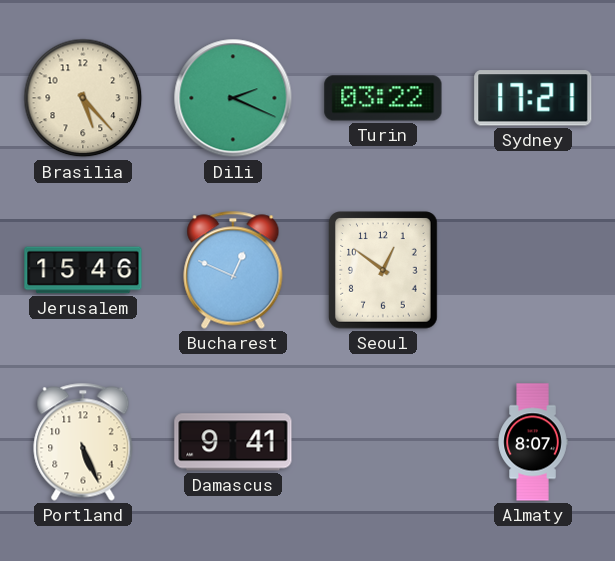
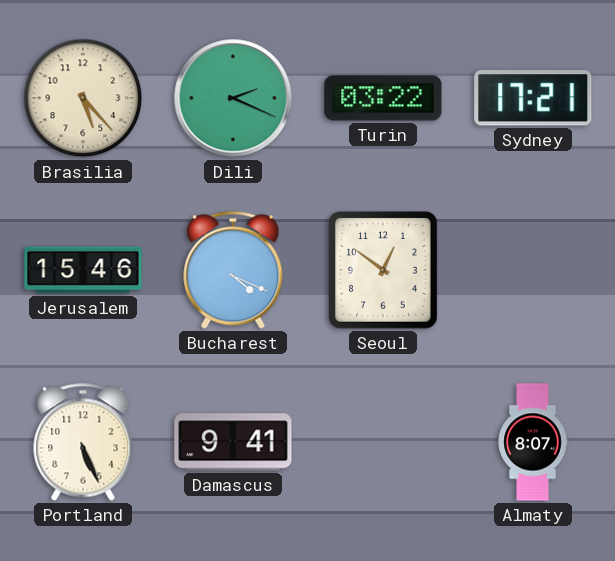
Bucharest: 12:49 -> 4:19 (233, 270)
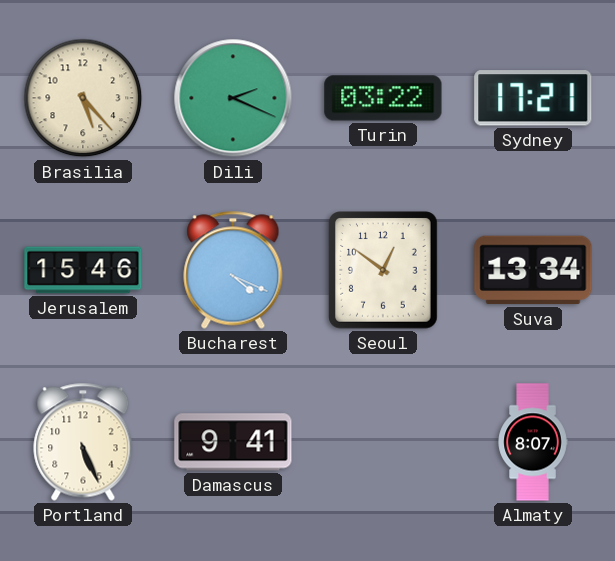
Suva: none -> 13:34 (533, 270)
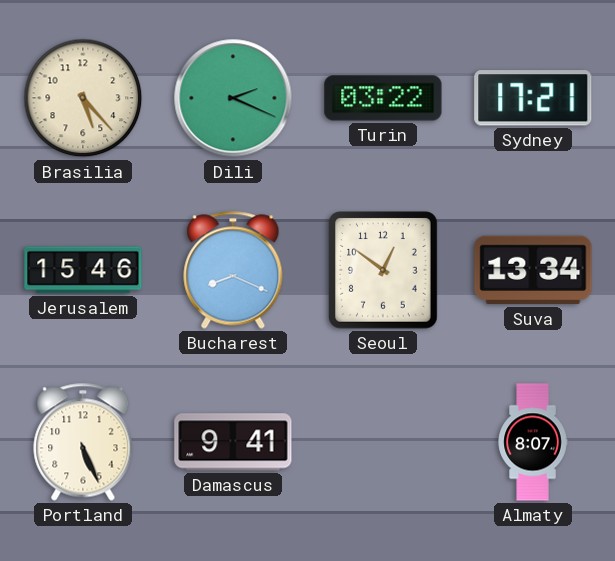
Bucharest: 4:19 -> 8:19 (233, 270)
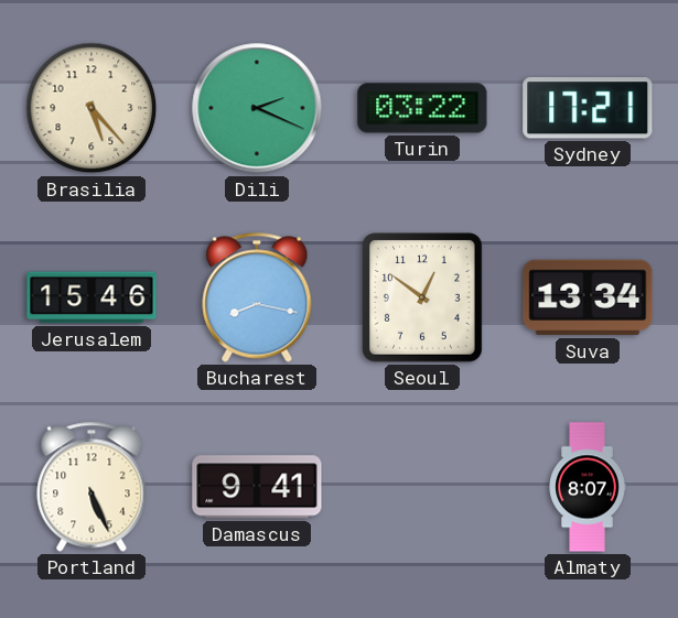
Bucharest: 8:19 -> 8:17 (257, 297)
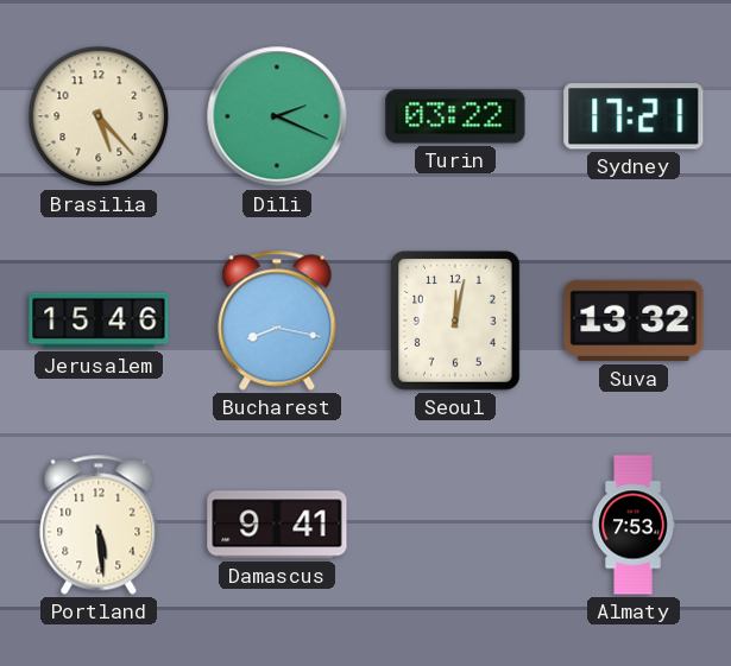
Seoul: 12:51 -> 12:02 (456, 321)
Suva: 13:34 -> 13:32 (634, 321)
Portland: 5:26 -> 5:29 (99, 525)
Almaty: 8:07 -> 7:53 (634, 525)
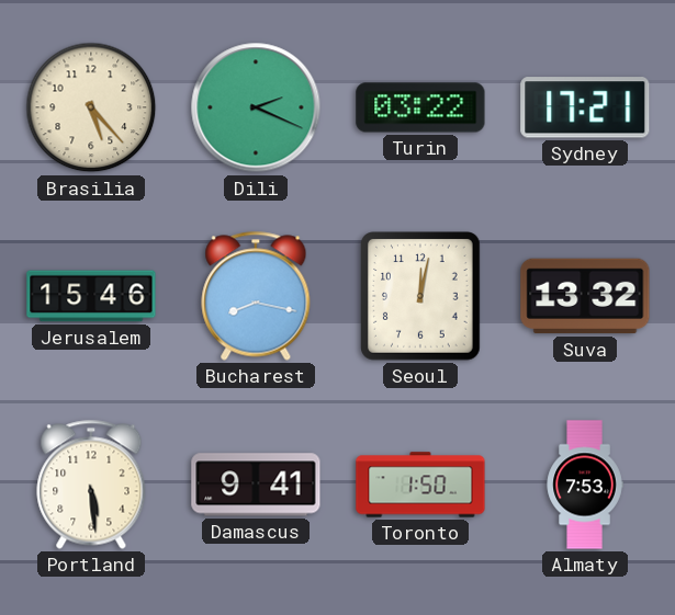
Toronto: none -> 1:50 (420, 485)
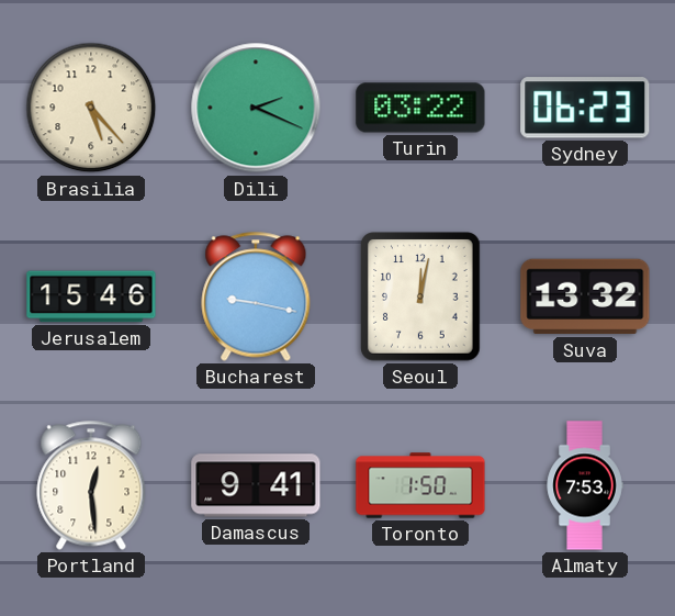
Sydney: 17:21 -> 06:23 (585, 108)
Bucharest: 8:17 -> 9:17 (256, 296)
Portland: 5:29 -> 12:29 (91, 485)
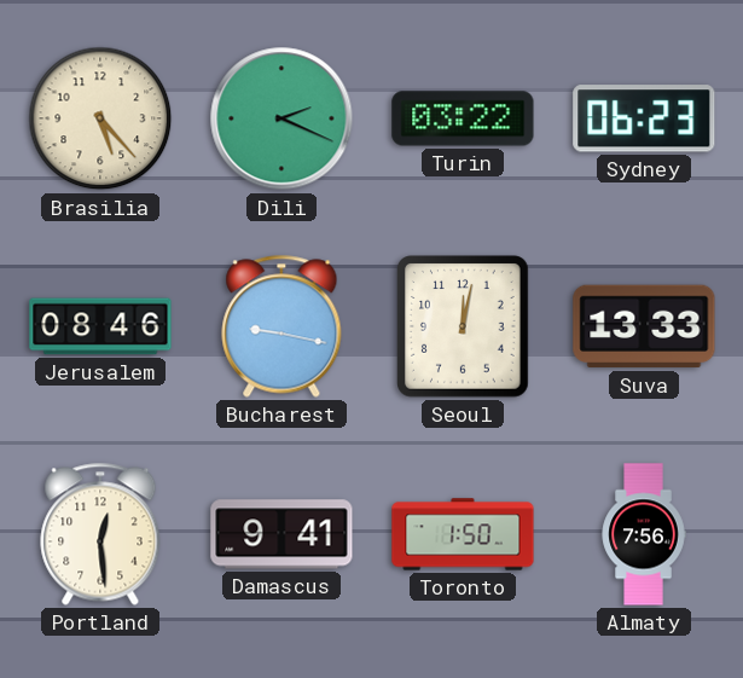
Jerusalem: 15:46 -> 08:46 (100, 326)
Suva: 13:32 -> 13:33 (644, 326)
Almaty: 7:53 -> 7:56 (644, 534)
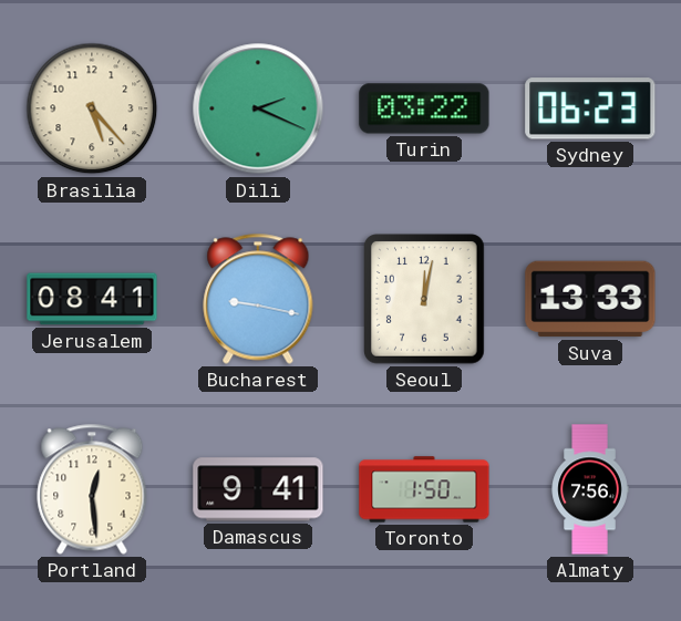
Jerusalem: 08:46 -> 08:41 (92, 299)
